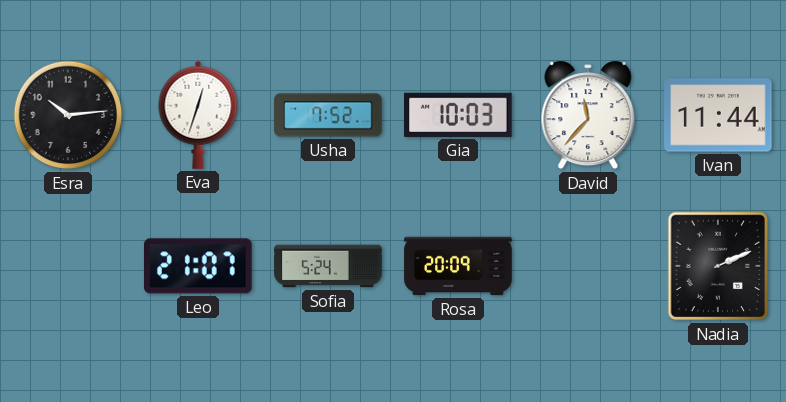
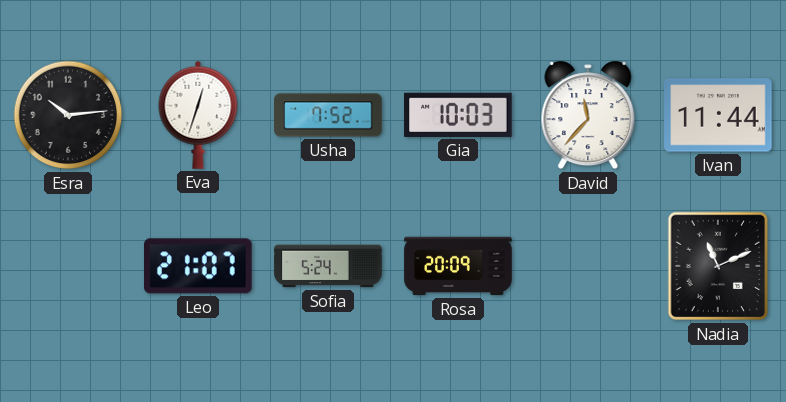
Nadia: 2:11 -> 11:11 (718, 266)
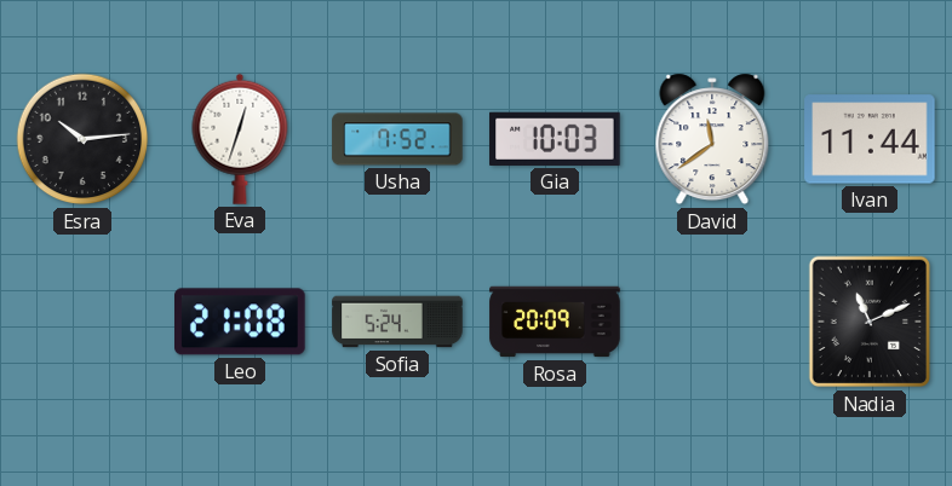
David: 11:37 -> 11:39 (712, 139)
Leo: 21:07 -> 21:08 (240, 322)
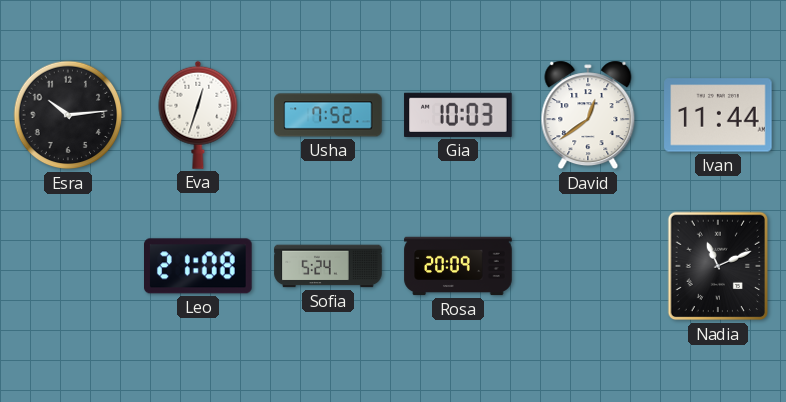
David: 11:39 -> 12:39 (588, 115)
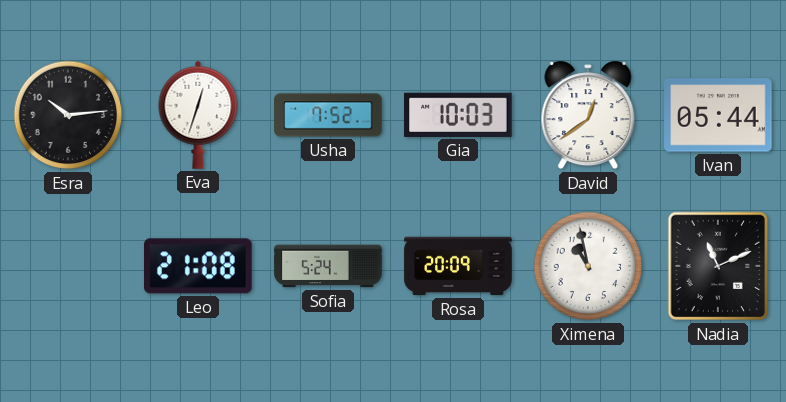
Ivan: 11:44 -> 05:44 (718, 115)
Ximena: none -> 10:58 (588, 266)
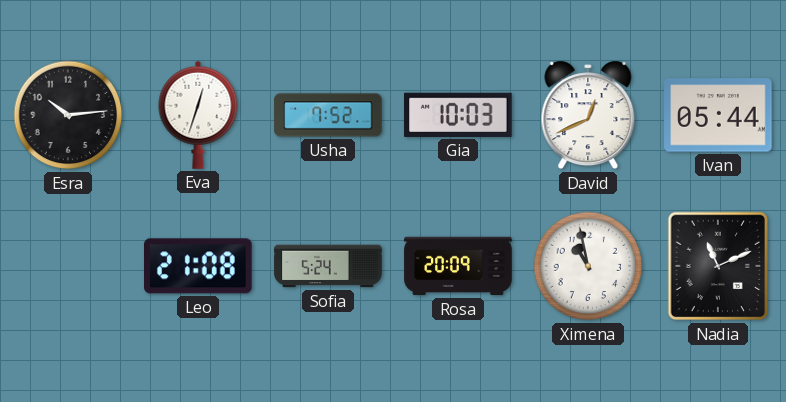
David: 12:39 -> 12:41 (588, 115)
